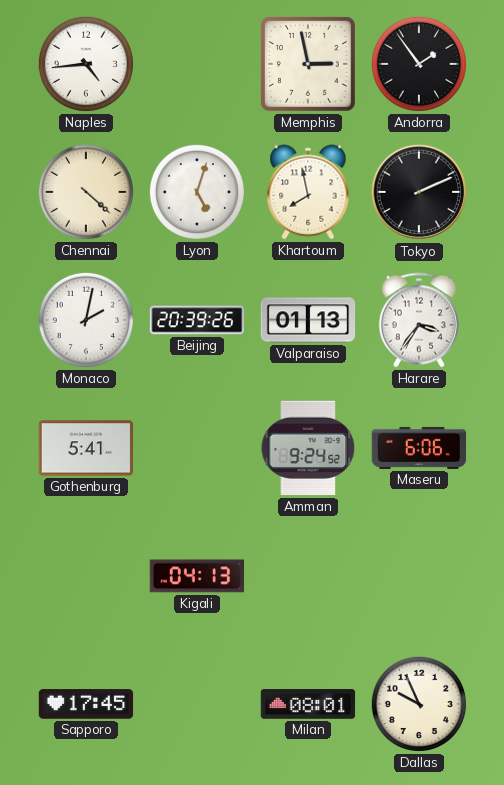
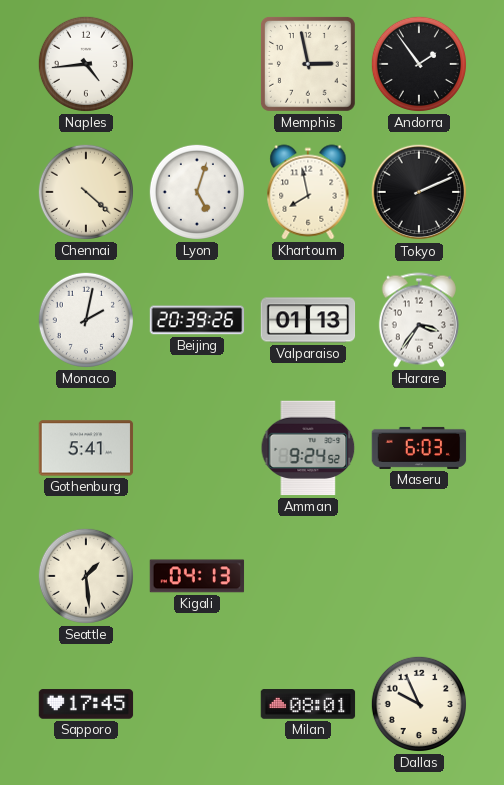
Maseru: 6:06 -> 6:03 (419, 448)
Seattle: none -> 1:29 (86, 576)
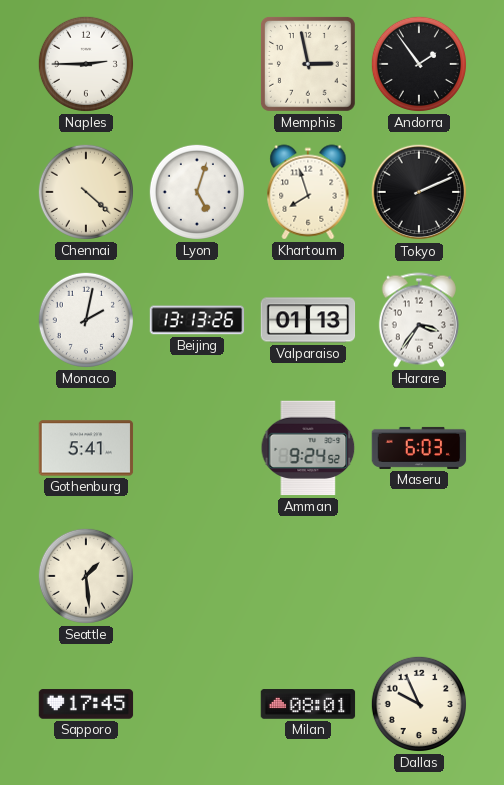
Naples: 4:44 -> 2:45 (86, 64)
Khartoum: 7:58 -> 7:57 (308, 192)
Beijing: 20:39 -> 13:13 (197, 320)
Kigali: 04:13 -> none (197, 576)
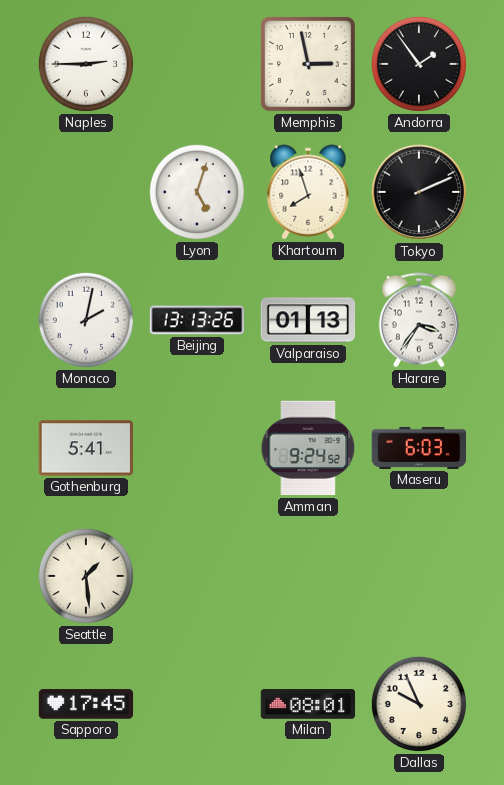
Chennai: 4:22 -> none (86, 192)
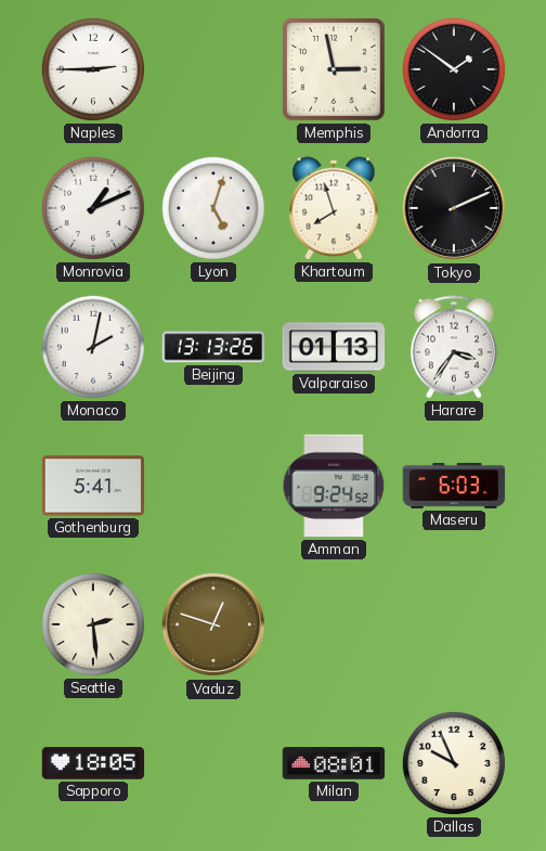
Andorra: 1:54 -> 1:51 (454, 69)
Monrovia: none -> 1:11 (93, 208)
Seattle: 1:29 -> 2:29 (93, 624)
Vaduz: none -> 12:48 (213, 624)
Sapporo: 17:45 -> 18:05 (93, 763)
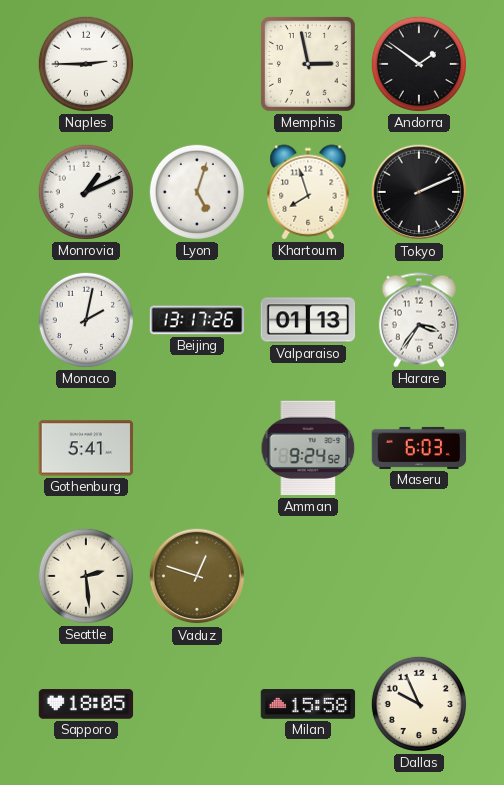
Beijing: 13:13 -> 13:17 (197, 320)
Milan: 08:01 -> 15:58 (308, 704)
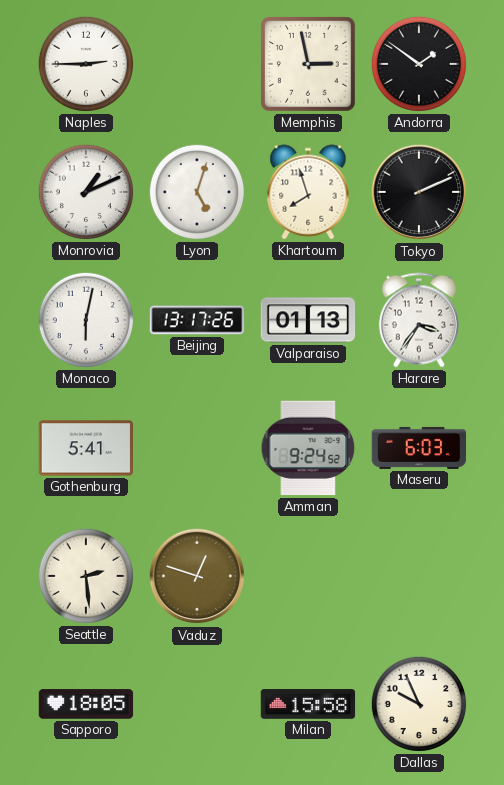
Monaco: 2:02 -> 6:02 (86, 320)
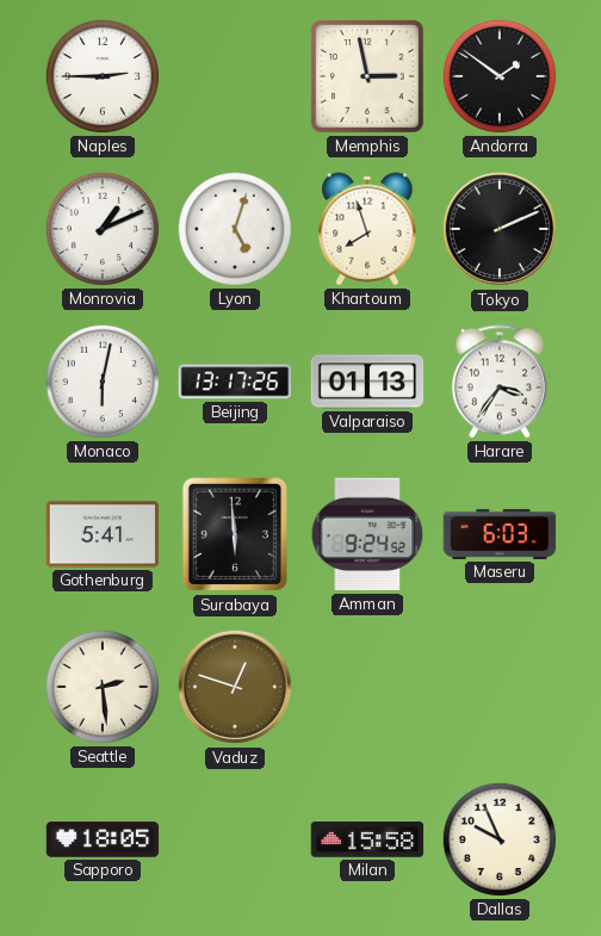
Surabaya: none -> 5:59 (234, 534)
